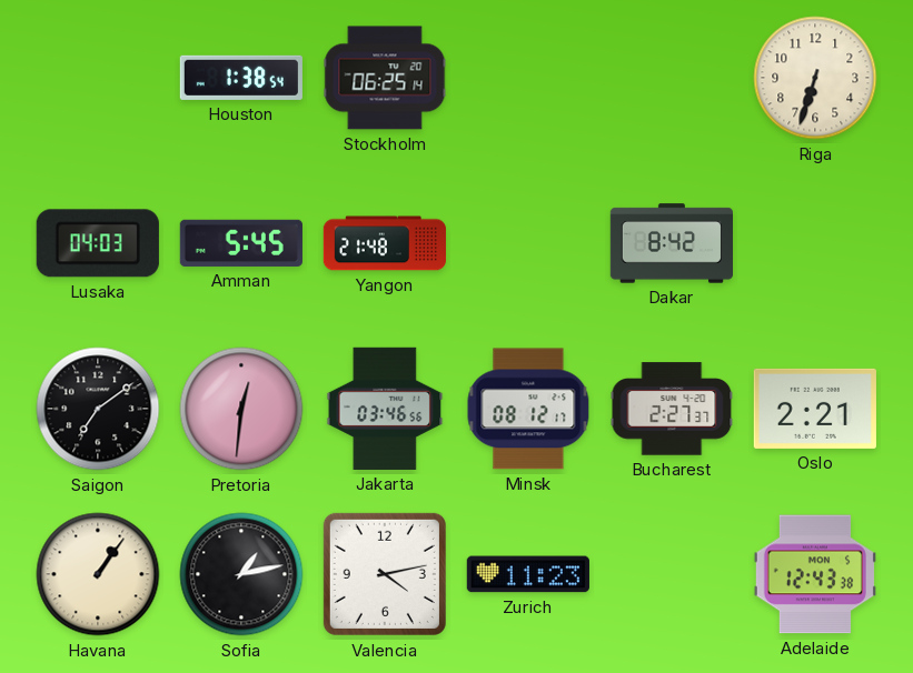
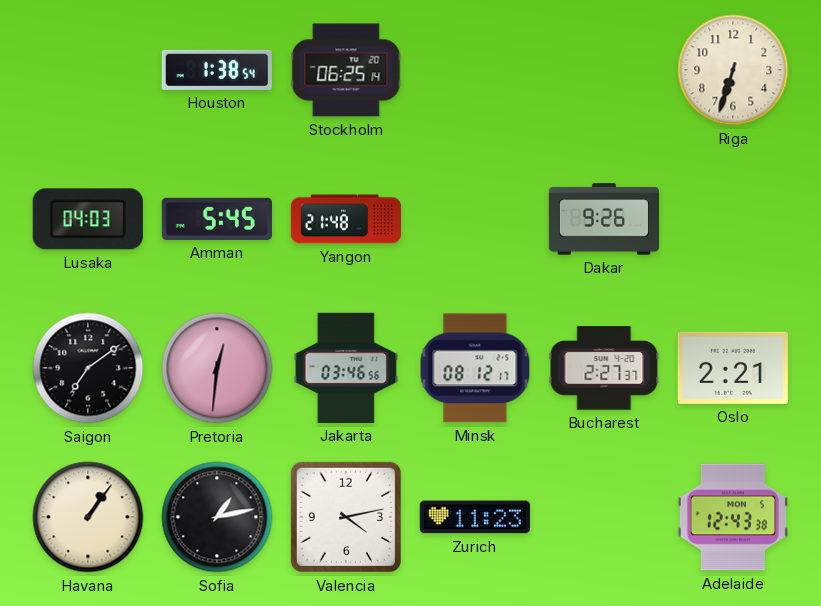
Dakar: 8:42 -> 9:26 (603, 219)
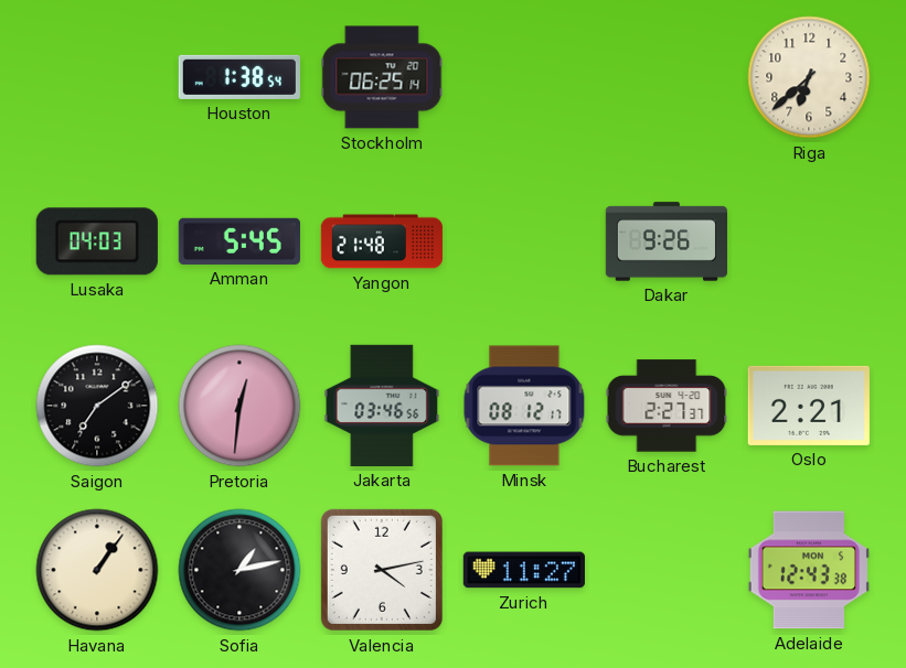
Riga: 6:33 -> 6:38 (809, 77)
Zurich: 11:23 -> 11:27 (524, 570)
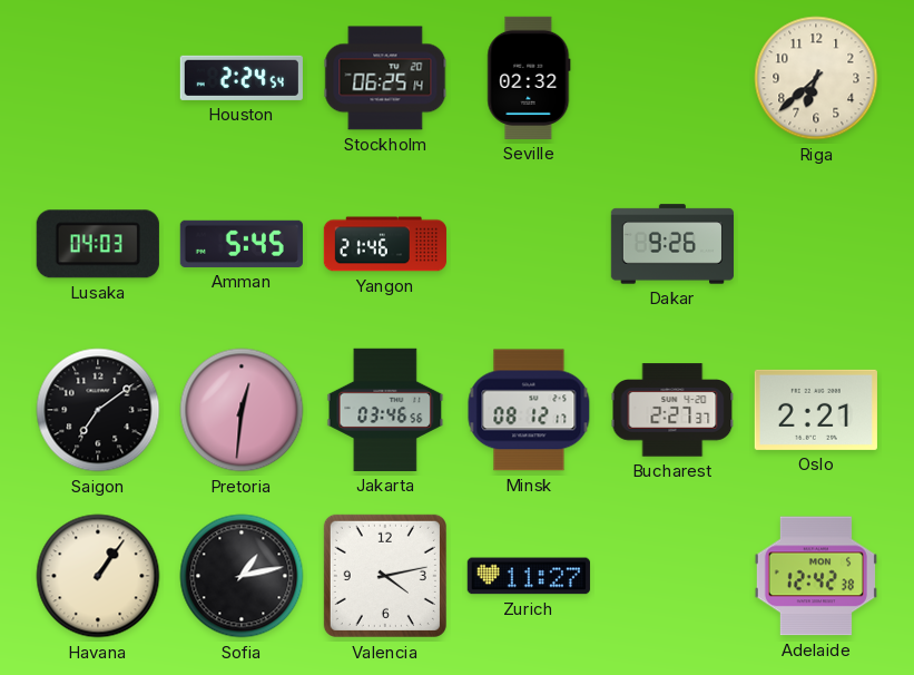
Houston: 1:38 -> 2:24 (242, 78)
Seville: none -> 02:32 (529, 78)
Yangon: 21:48 -> 21:46 (385, 244)
Adelaide: 12:43 -> 12:42 (816, 576)
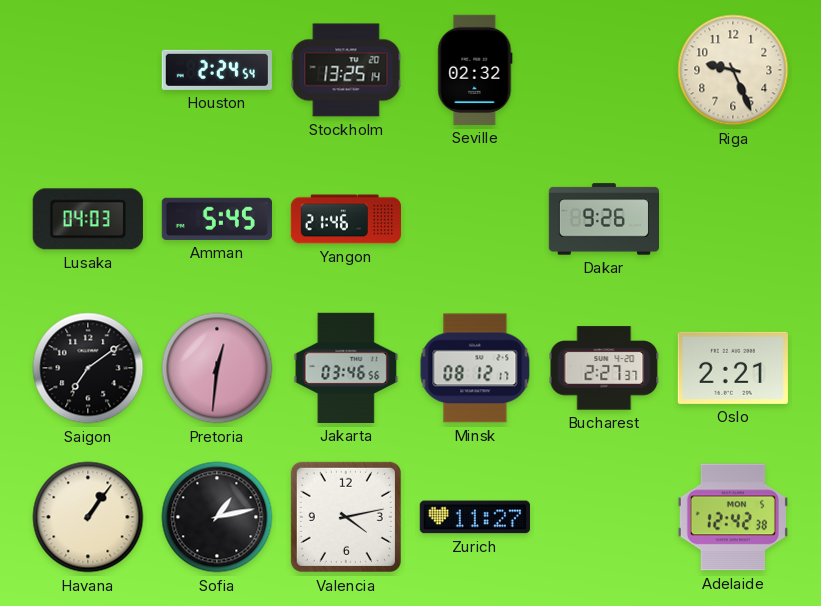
Stockholm: 06:25 -> 13:25 (346, 70)
Riga: 6:38 -> 9:26 (733, 70)
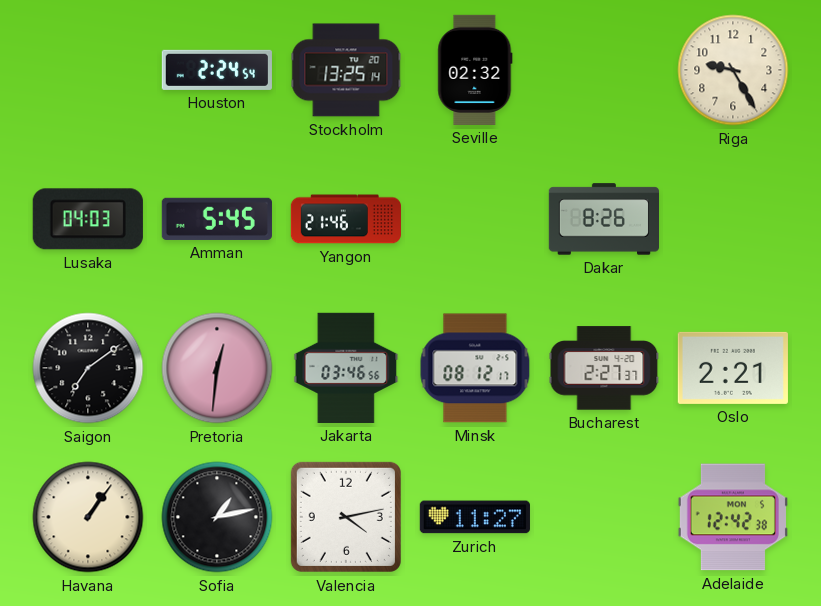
Riga: 9:26 -> 9:25 (733, 70)
Dakar: 9:26 -> 8:26 (603, 219)
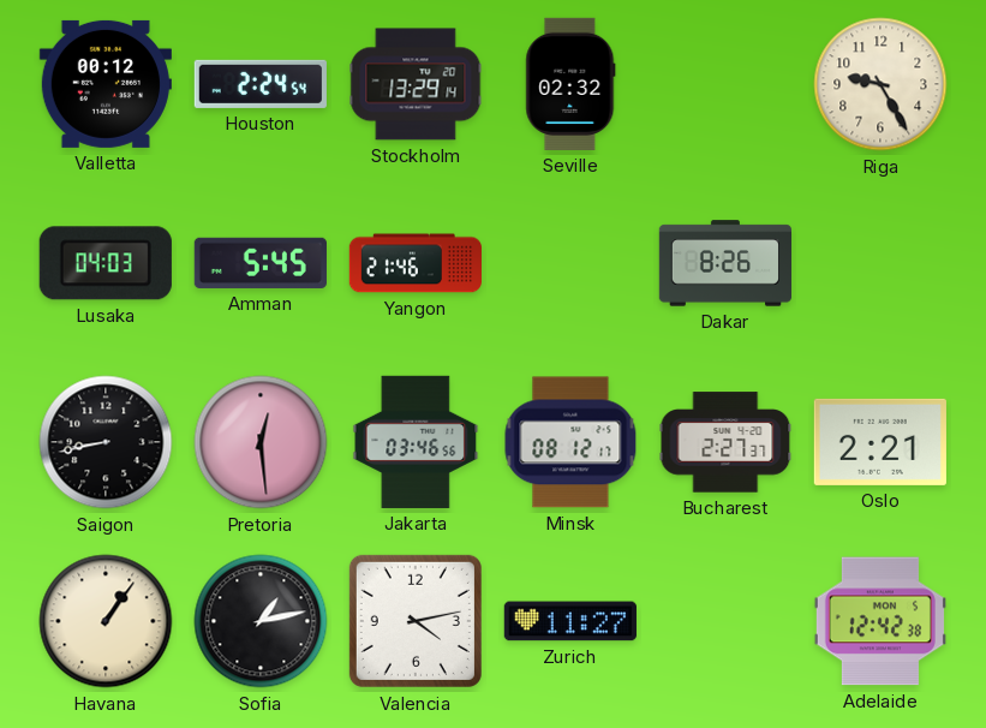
Valletta: none -> 00:12 (106, 84)
Stockholm: 13:25 -> 13:29 (416, 84)
Saigon: 7:09 -> 8:43 (106, 442)
Pretoria: 12:31 -> 12:29 (261, 442)
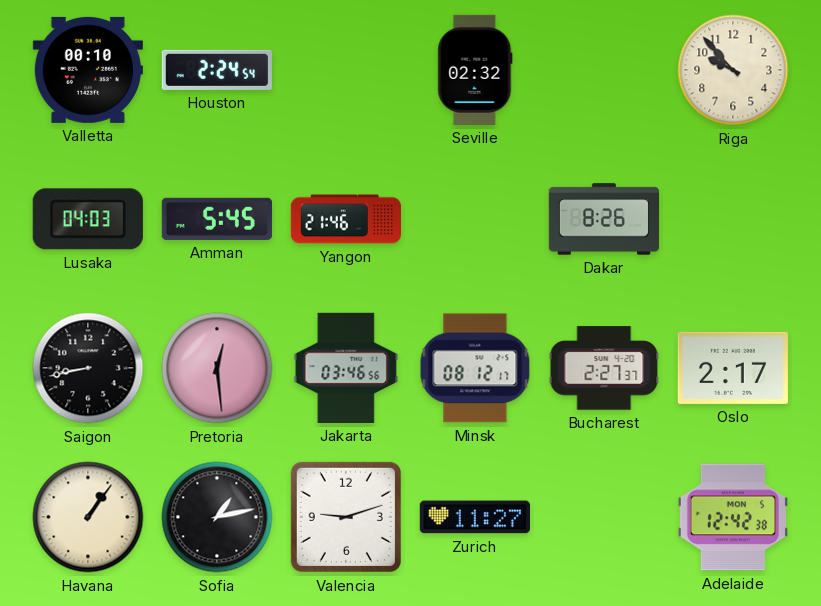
Valletta: 00:12 -> 00:10 (88, 70)
Stockholm: 13:29 -> none (416, 84)
Riga: 9:25 -> 9:53 (733, 70)
Oslo: 2:21 -> 2:17 (733, 368)
Valencia: 4:13 -> 9:12 (346, 517)
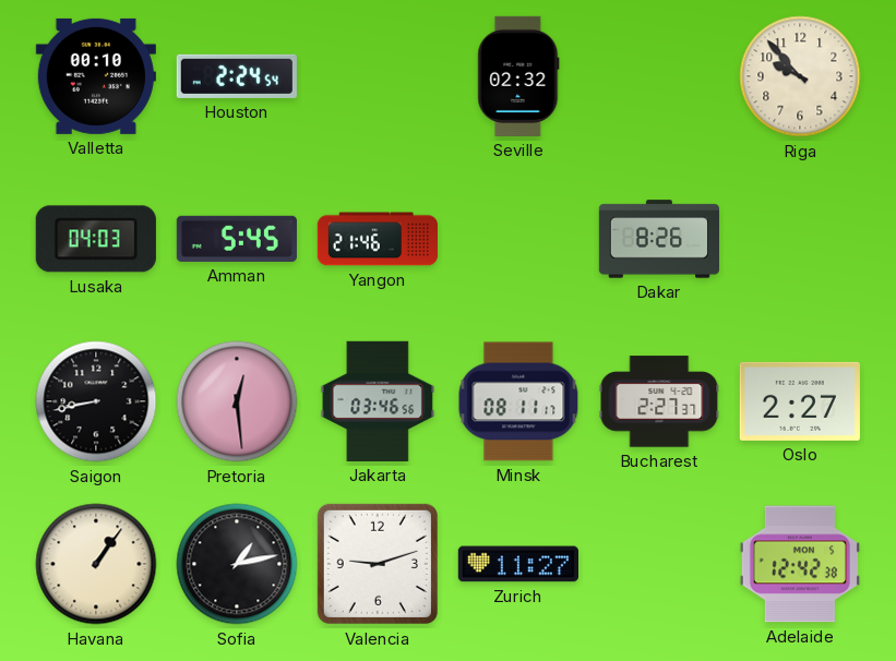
Minsk: 08:12 -> 08:11 (518, 401)
Oslo: 2:17 -> 2:27 (800, 401)
